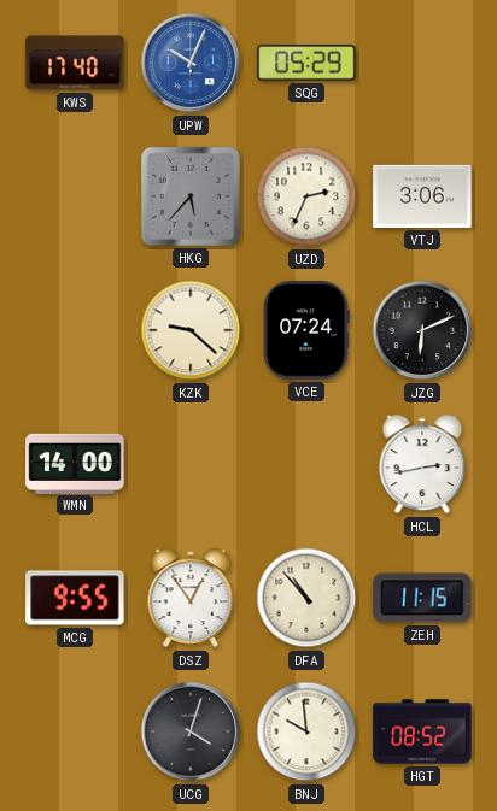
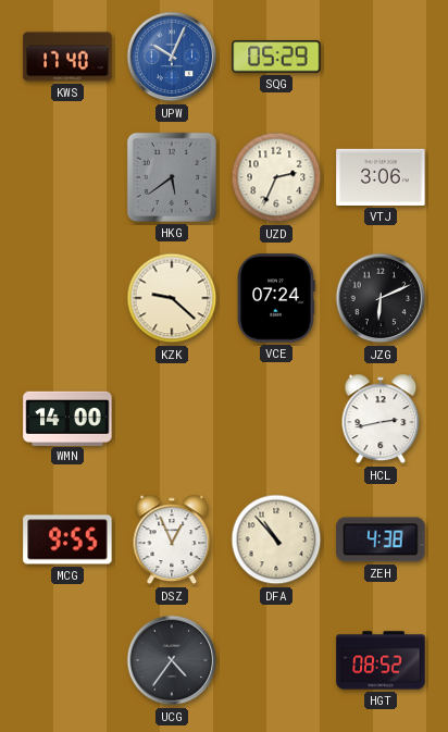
HKG: 5:37 -> 5:39 (172, 177)
DSZ: 12:54 -> 12:56 (172, 539)
ZEH: 11:15 -> 4:38 (381, 539)
UCG: 4:03 -> 4:36 (172, 660)
BNJ: 9:59 -> none (306, 731)
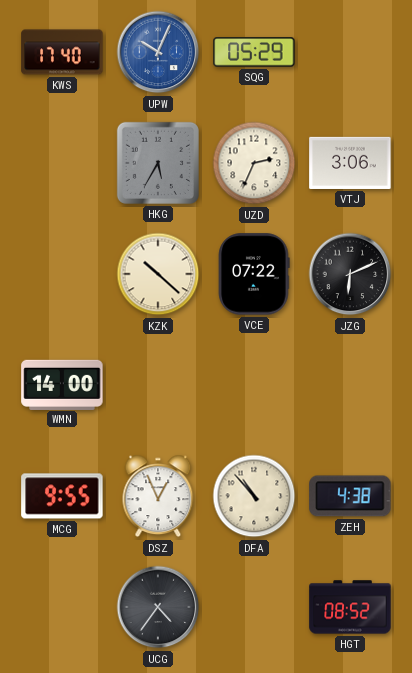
HKG: 5:39 -> 5:35 (158, 163)
KZK: 9:22 -> 10:22 (158, 274)
VCE: 07:24 -> 07:22 (254, 274)
HCL: 2:43 -> none (381, 419)
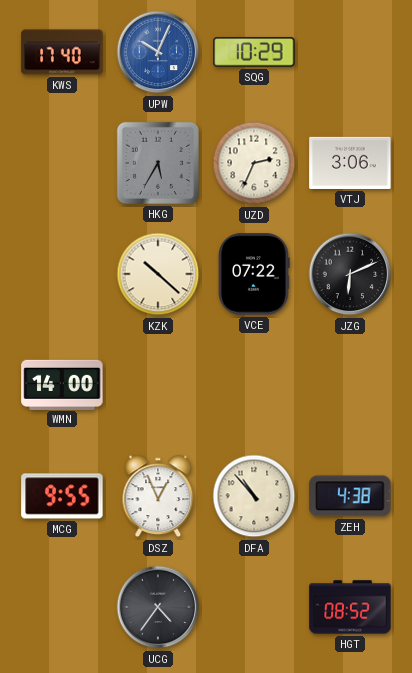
SQG: 05:29 -> 10:29 (254, 52)
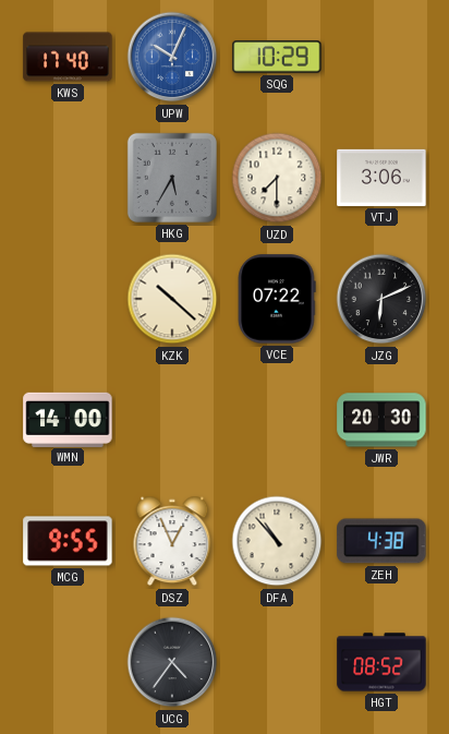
UZD: 2:34 -> 7:30 (277, 178)
JWR: none -> 20:30 (381, 420)
